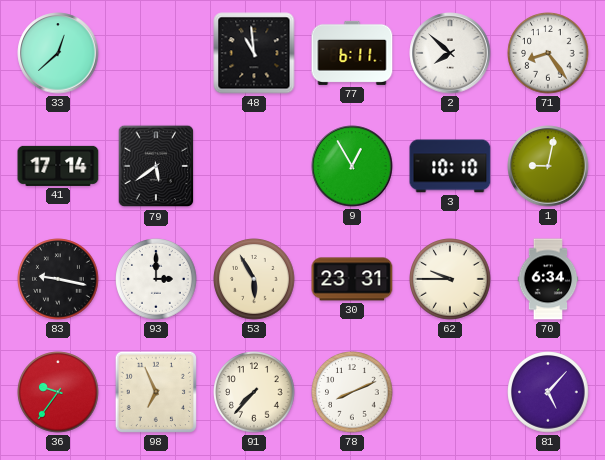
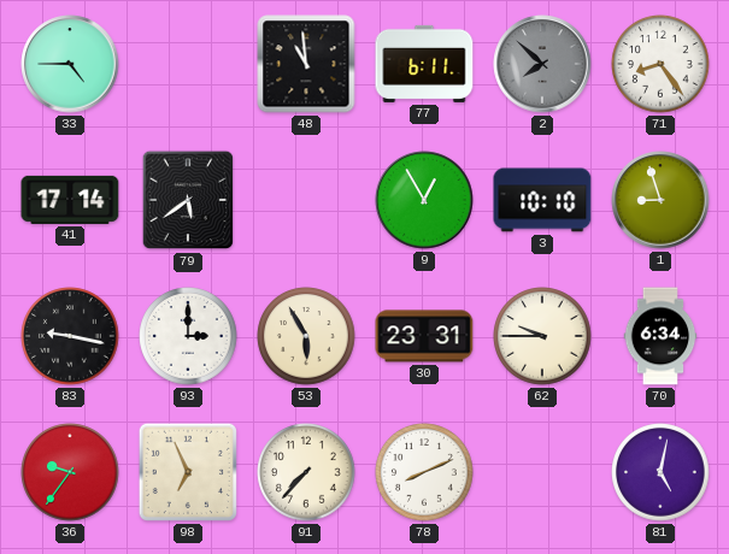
33: 12:38 -> 4:45 (70, 64)
2 dial: white -> grey (542, 64)
1: 9:02 -> 8:57 (660, 200)
81: 5:07 -> 5:02 (660, 472)
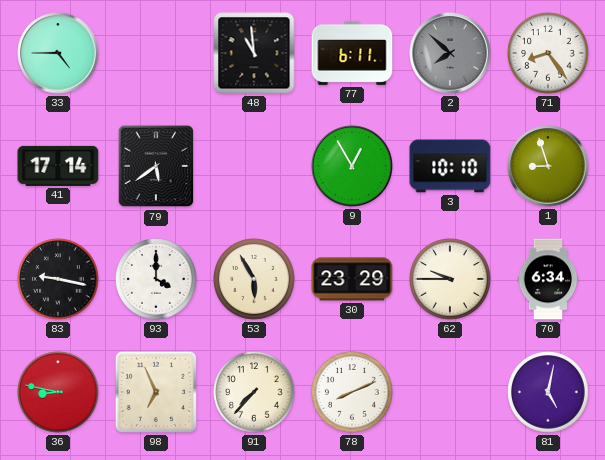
93: 3:00 -> 4:00 (156, 279)
30: 23:31 -> 23:29 (352, 279)
36: 9:36 -> 8:47 (58, 392)
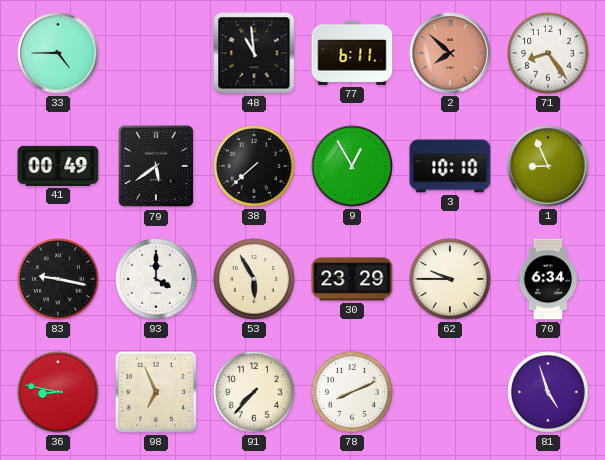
2 dial: grey -> salmon (450, 53)
41: 17:14 -> 00:49 (58, 166)
38: none -> 7:38 (254, 166)
1: 8:57 -> 8:56 (548, 166)
81: 5:02 -> 4:57 (548, 392)
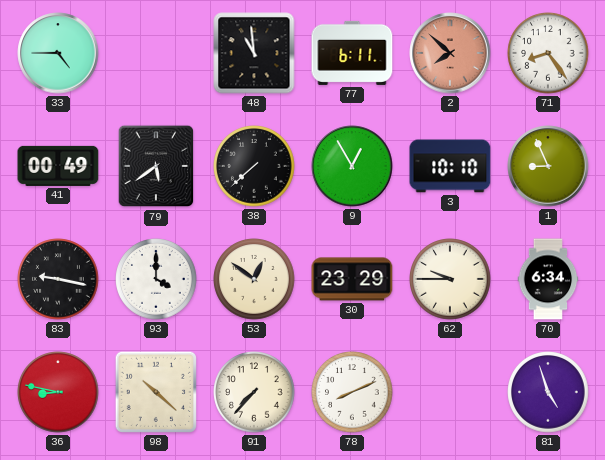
53: 5:55 -> 12:51 (254, 279)
98: 6:56 -> 10:22 (156, 392)
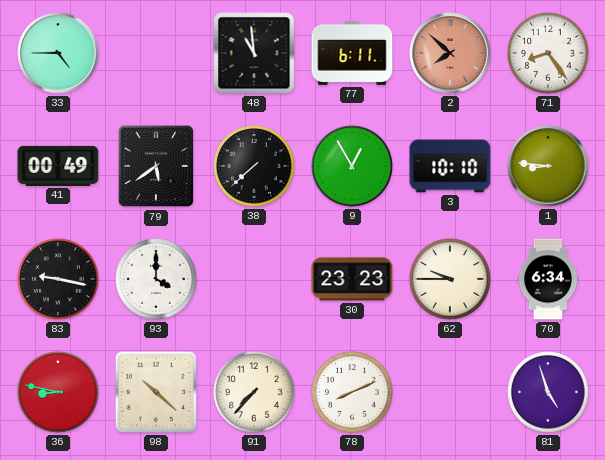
1: 8:56 -> 8:46 (548, 166)
53: 12:51 -> none (254, 279)
30: 23:29 -> 23:23 (352, 279)
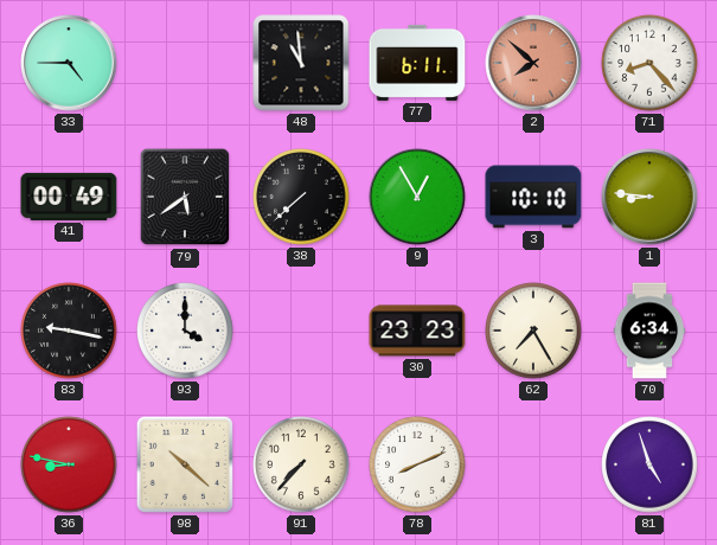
71: 8:24 -> 8:23 (649, 63)
62: 9:45 -> 7:25 (533, 331)
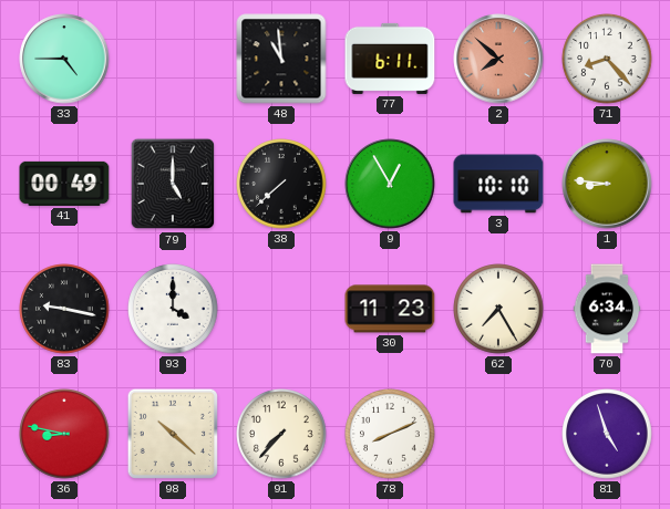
79: 5:39 -> 5:00 (173, 184)
30: 23:23 -> 11:23 (390, 309)
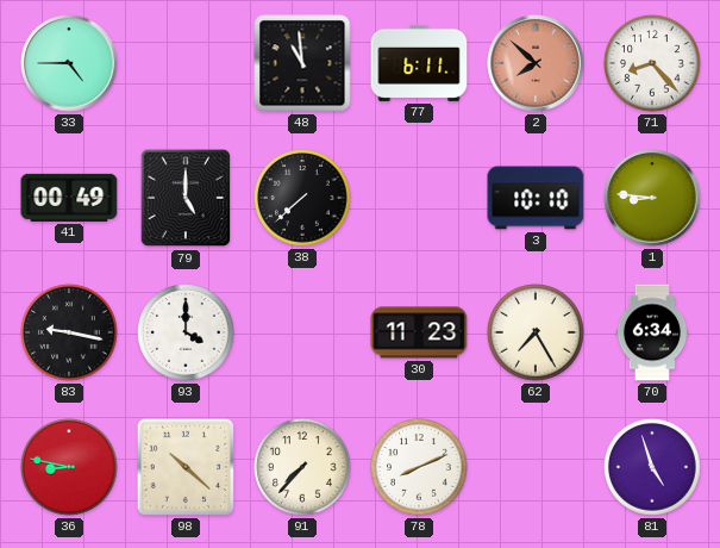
9: 12:55 -> none (390, 184)
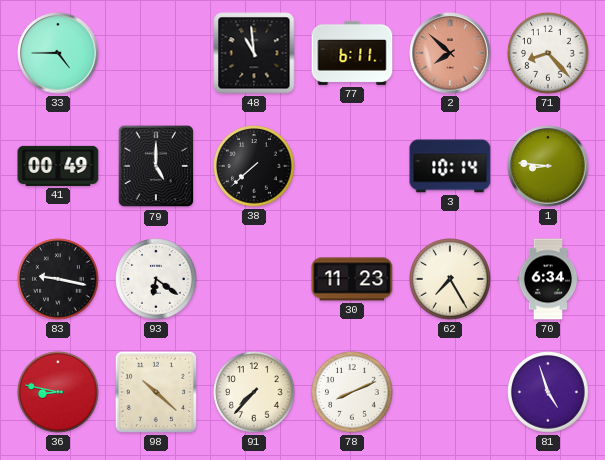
3: 10:10 -> 10:14 (450, 166)
93: 4:00 -> 6:21 (156, 279)
